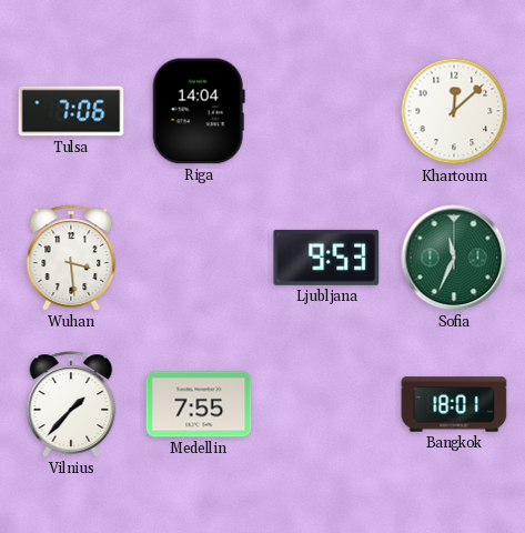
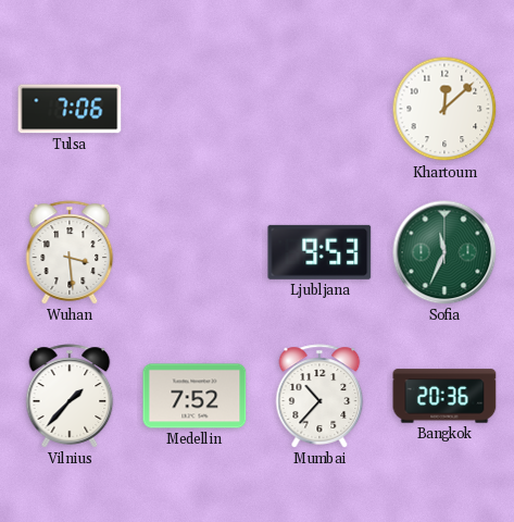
Riga: 14:04 -> none (199, 111)
Medellin: 7:55 -> 7:52 (195, 396)
Mumbai: none -> 10:37 (319, 396)
Bangkok: 18:01 -> 20:36 (444, 396)
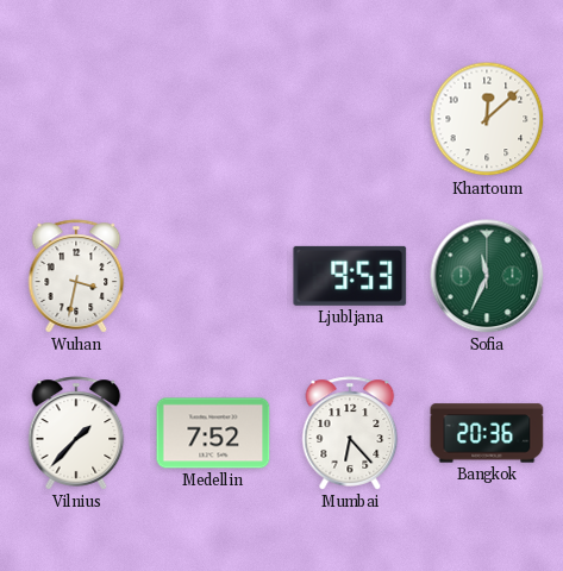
Tulsa: 7:06 -> none (70, 109)
Wuhan: 3:29 -> 3:32 (76, 276)
Mumbai: 10:37 -> 6:23 (350, 433)
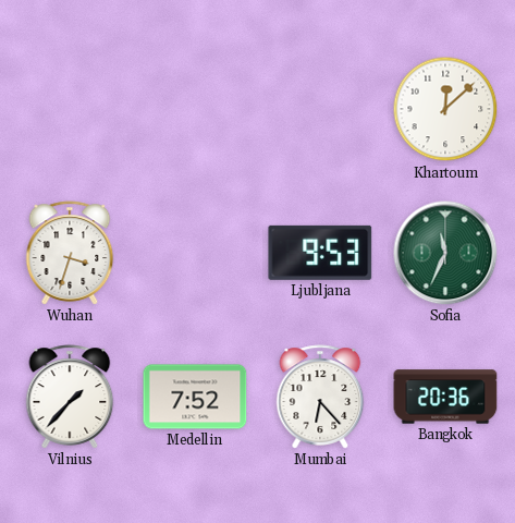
Wuhan: 3:32 -> 3:33 (70, 253)
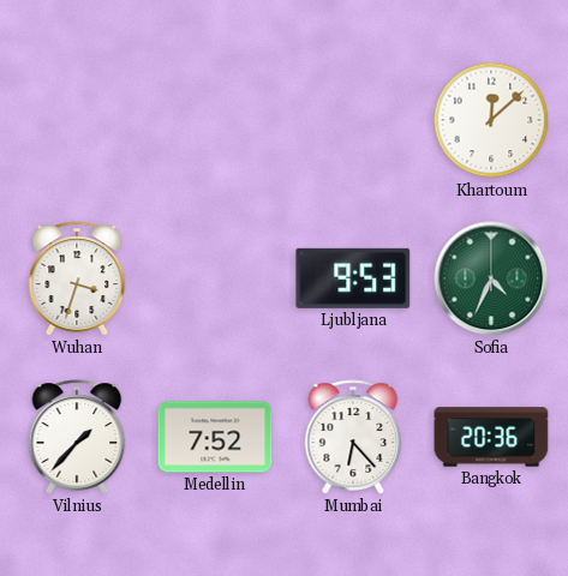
Sofia: 11:34 -> 4:34 (491, 278)
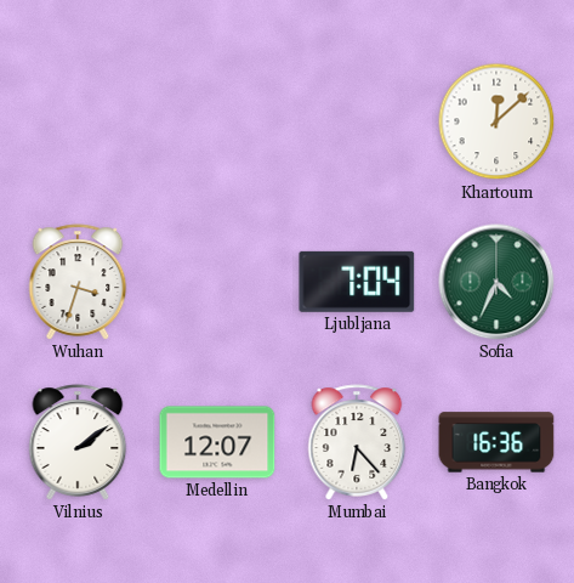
Ljubljana: 9:53 -> 7:04 (357, 282)
Vilnius: 1:37 -> 2:09 (78, 442)
Medellin: 7:52 -> 12:07 (217, 442)
Bangkok: 20:36 -> 16:36 (496, 442)
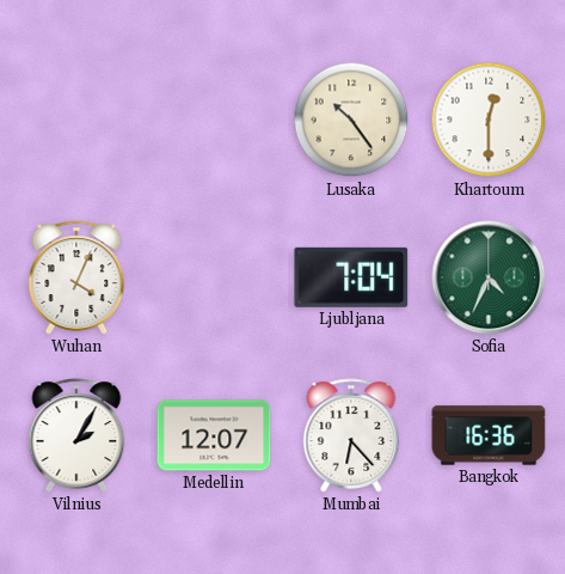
Lusaka: none -> 10:24 (351, 120)
Khartoum: 12:08 -> 12:30 (489, 120)
Wuhan: 3:33 -> 4:04 (76, 277)
Vilnius: 2:09 -> 2:05 (76, 435)
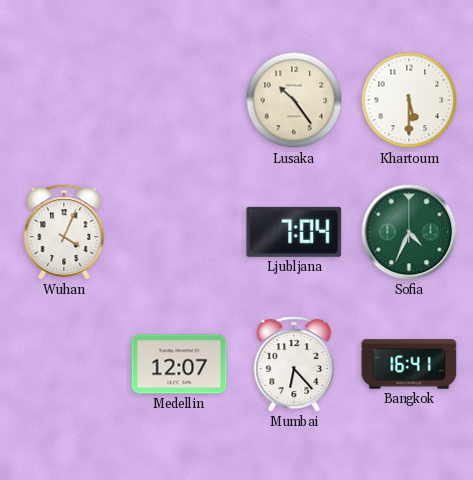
Khartoum: 12:30 -> 5:30 (409, 100)
Vilnius: 2:05 -> none (76, 435)
Bangkok: 16:36 -> 16:41 (409, 364)
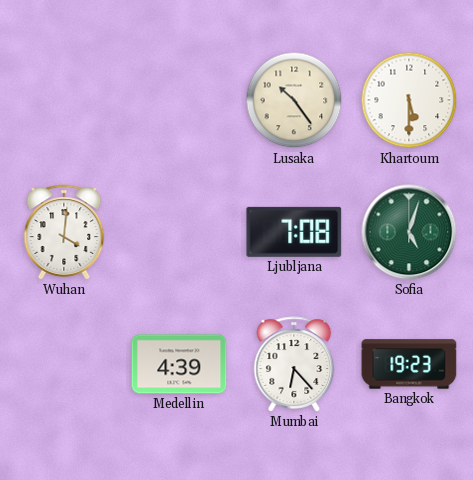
Wuhan: 4:04 -> 4:01 (64, 232)
Ljubljana: 7:04 -> 7:08 (294, 232)
Sofia: 4:34 -> 5:03 (409, 232)
Medellin: 12:07 -> 4:39 (179, 364)
Bangkok: 16:41 -> 19:23 (409, 364)
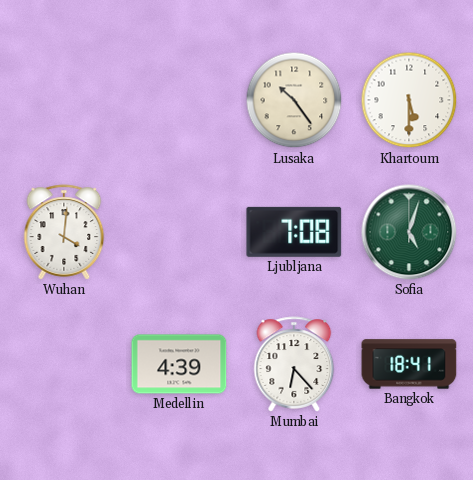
Bangkok: 19:23 -> 18:41 (409, 364)
